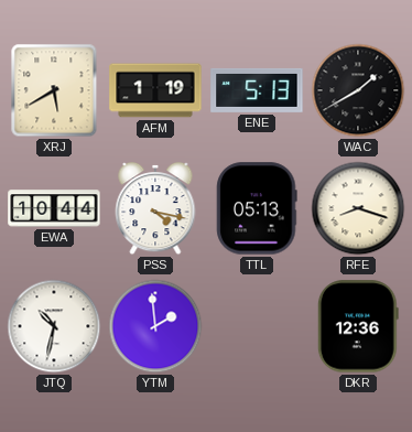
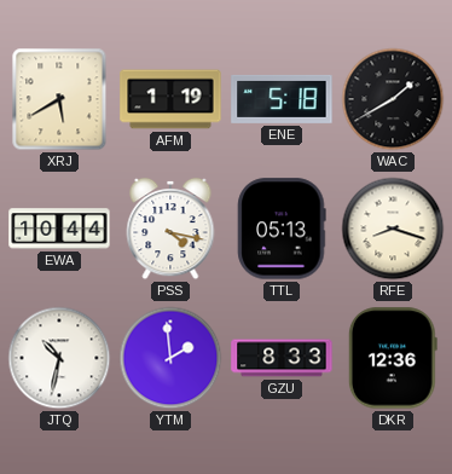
ENE: 5:13 -> 5:18 (282, 99)
GZU: none -> 8:33 (282, 358)
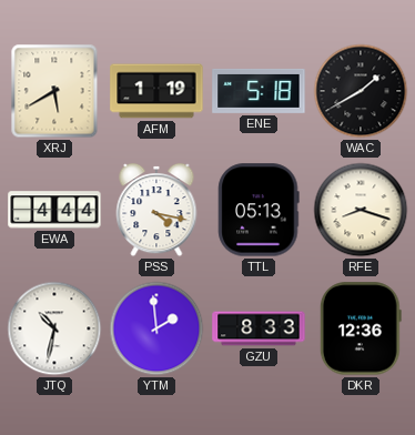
EWA: 10:44 -> 4:44 (54, 210)
